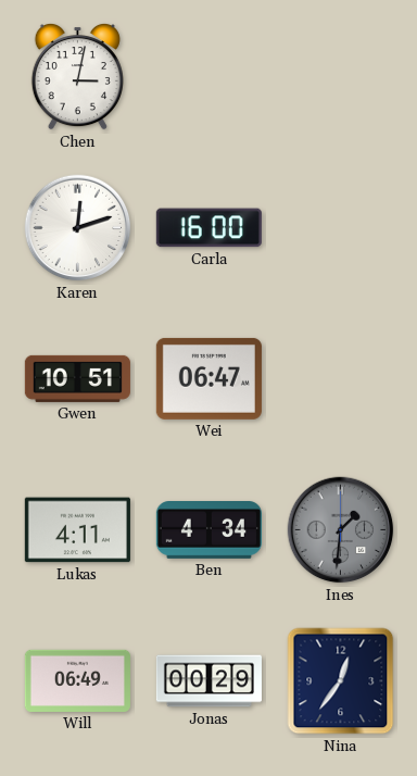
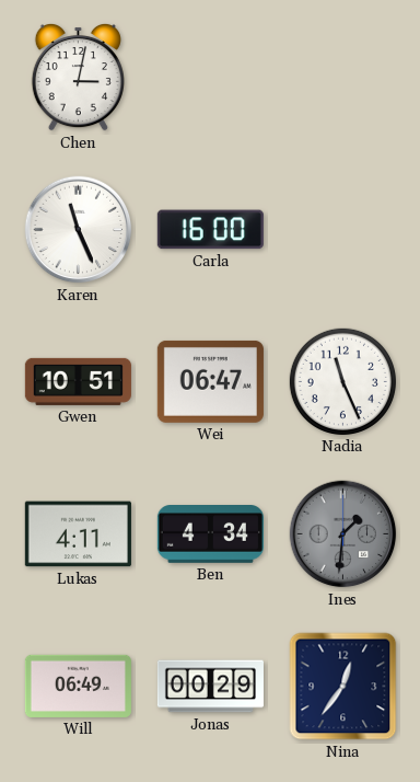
Karen: 12:12 -> 11:26 (79, 230)
Nadia: none -> 11:26 (342, 381)
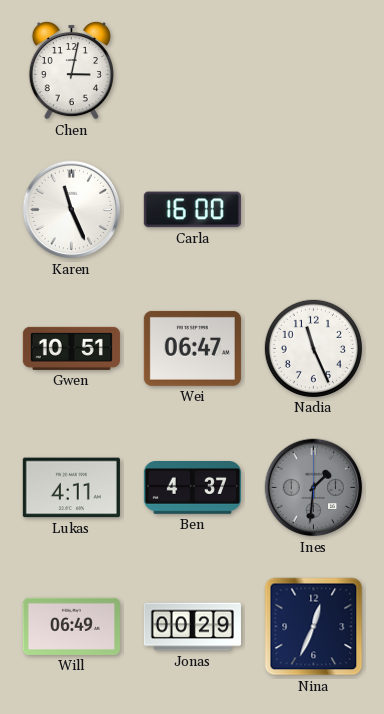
Ben: 4:34 -> 4:37 (192, 488)
Nina: 12:36 -> 12:34 (314, 627)
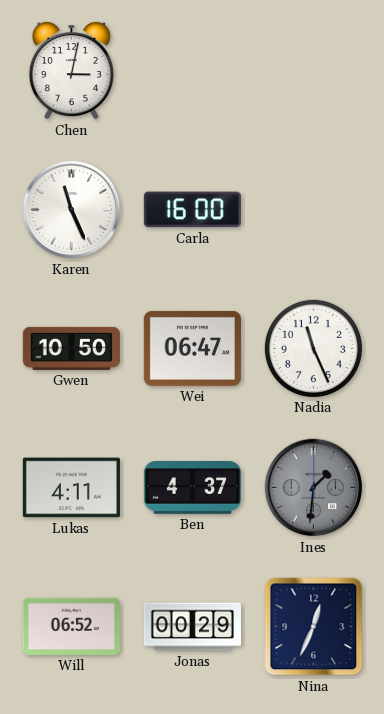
Gwen: 10:51 -> 10:50 (71, 348)
Will: 06:49 -> 06:52 (71, 626)
